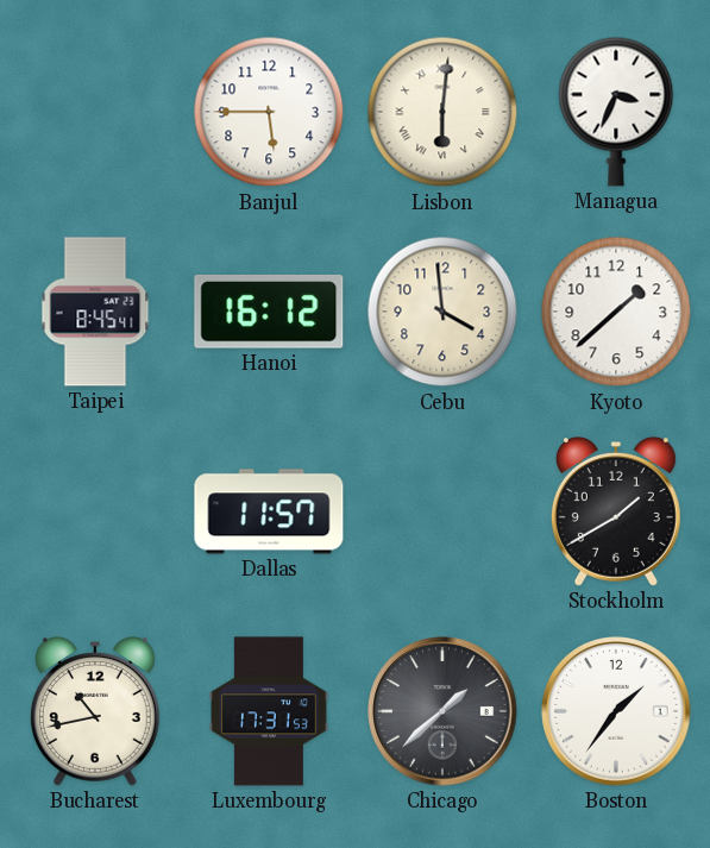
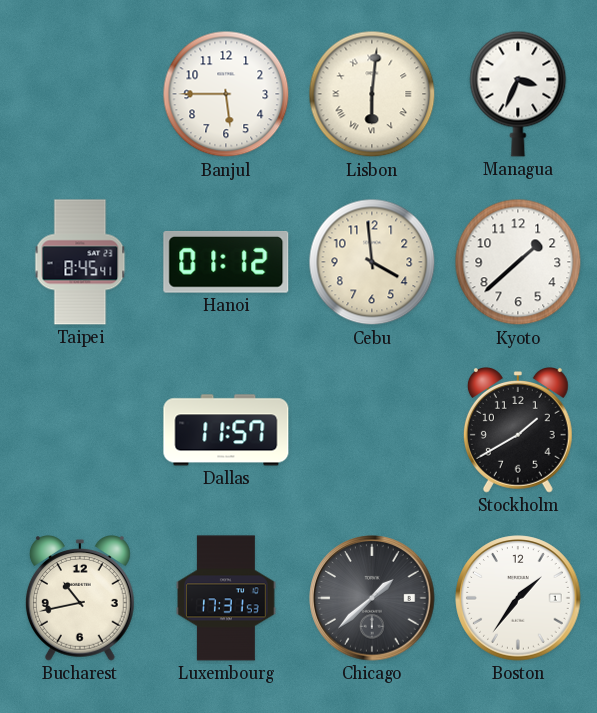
Hanoi: 16:12 -> 01:12 (226, 262)
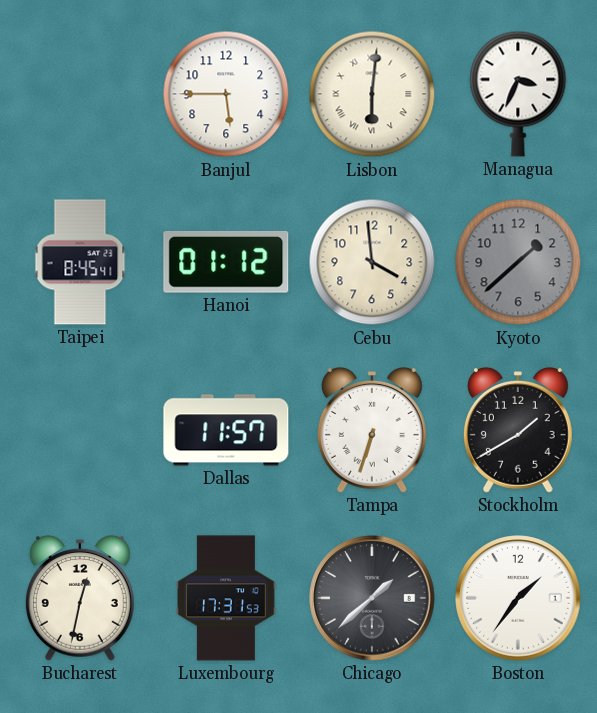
Kyoto dial: white -> grey (518, 262)
Tampa: none -> 6:33 (372, 431)
Bucharest: 10:43 -> 12:32 (80, 599)
